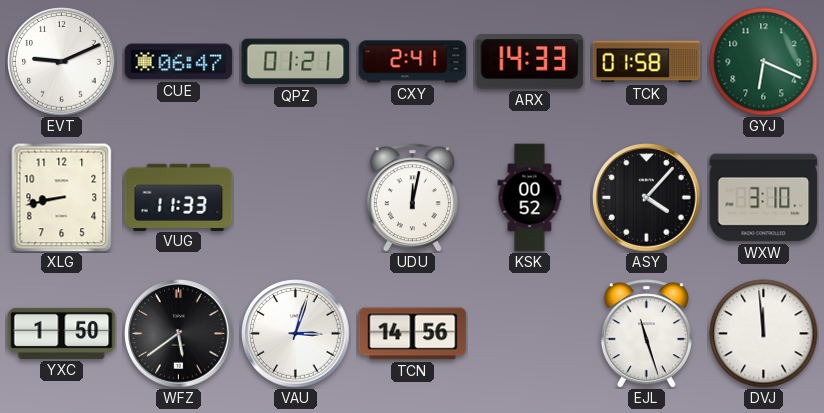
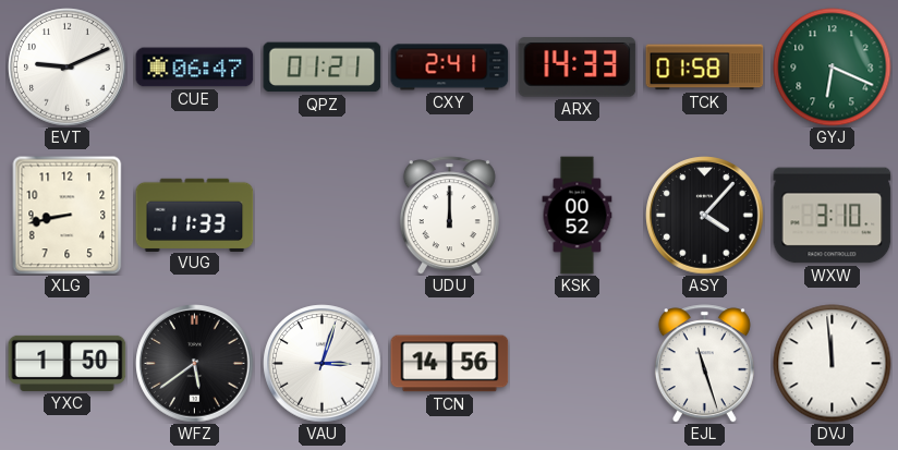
UDU: 12:02 -> 12:00 (449, 216)
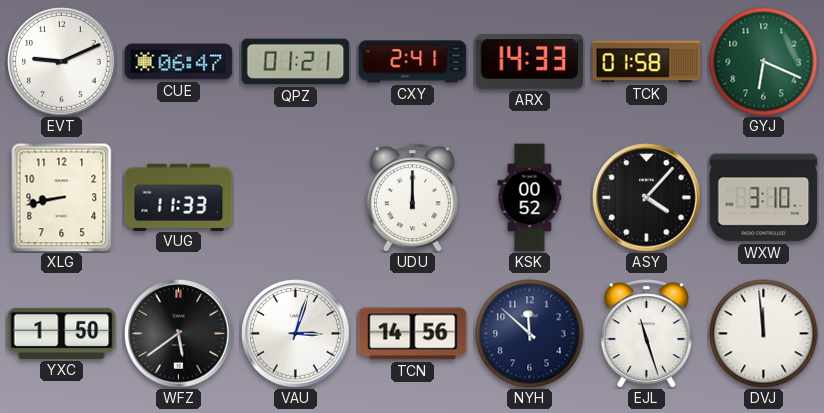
NYH: none -> 11:52 (530, 334)
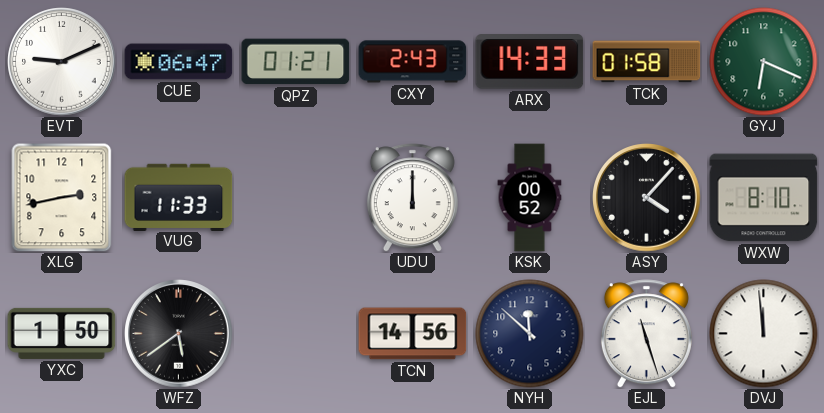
CXY: 2:41 -> 2:43 (413, 62)
XLG: 8:43 -> 2:43 (62, 198)
WXW: 3:10 -> 8:10 (764, 198)
VAU: 3:03 -> none (296, 334)
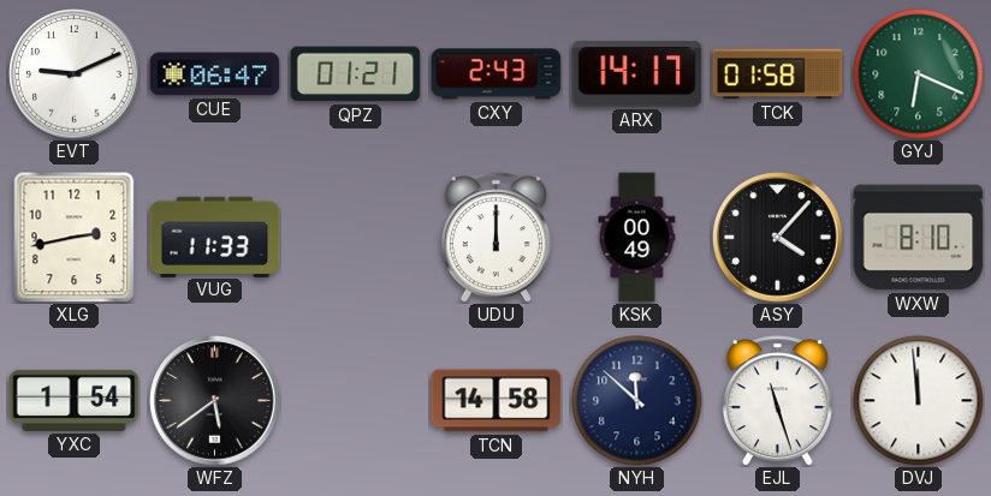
ARX: 14:33 -> 14:17 (637, 74)
KSK: 00:52 -> 00:49 (637, 238)
YXC: 1:50 -> 1:54 (75, 400)
TCN: 14:56 -> 14:58 (497, 401)
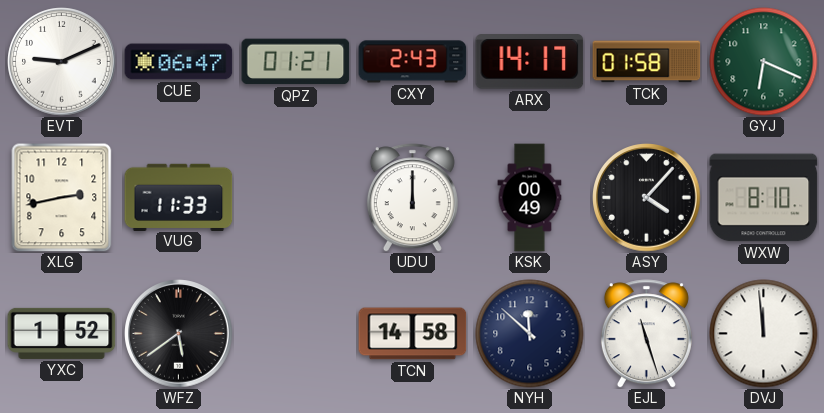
YXC: 1:54 -> 1:52 (62, 333)
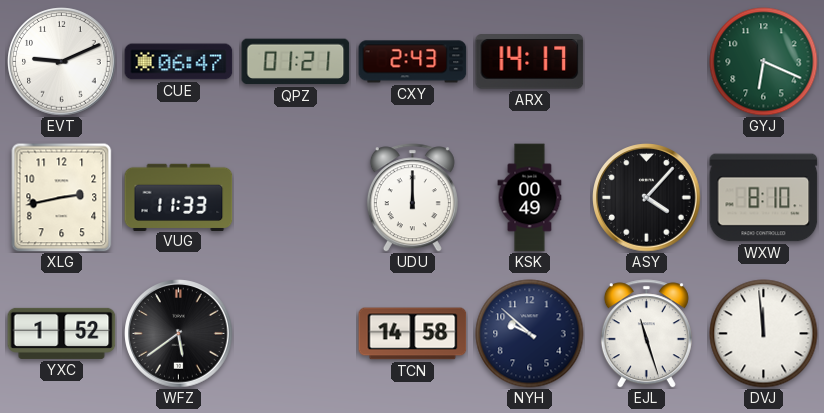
TCK: 01:58 -> none (647, 62)
NYH: 11:52 -> 9:52 (530, 334)
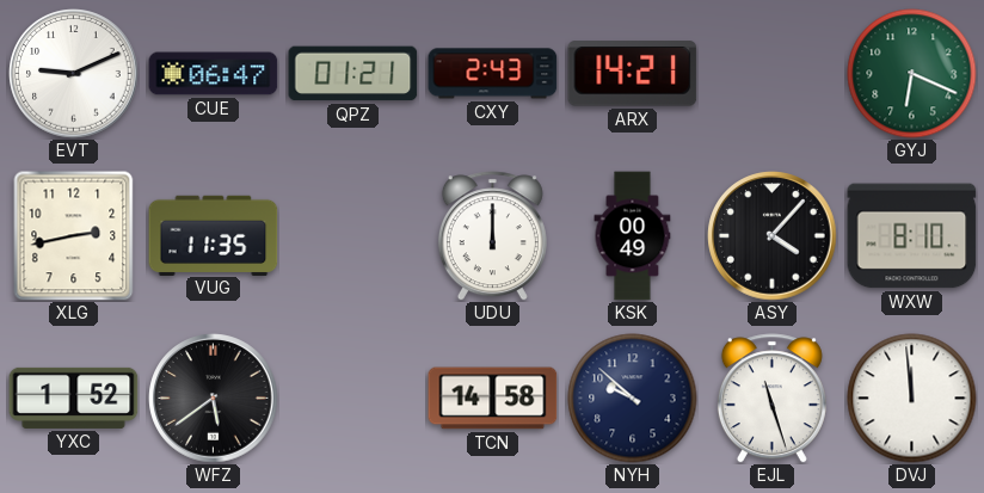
ARX: 14:17 -> 14:21 (633, 74)
VUG: 11:33 -> 11:35 (214, 235)
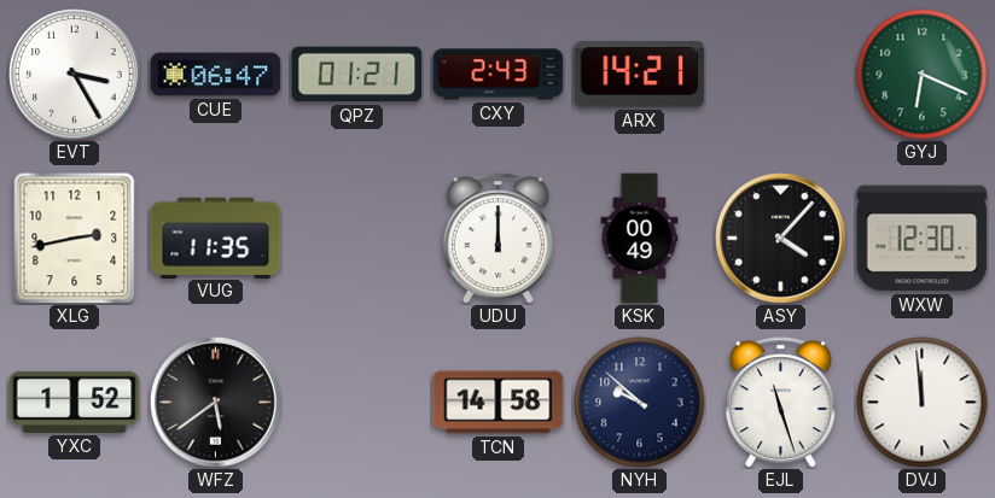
EVT: 9:11 -> 3:25 (75, 75)
WXW: 8:10 -> 12:30 (923, 239)
